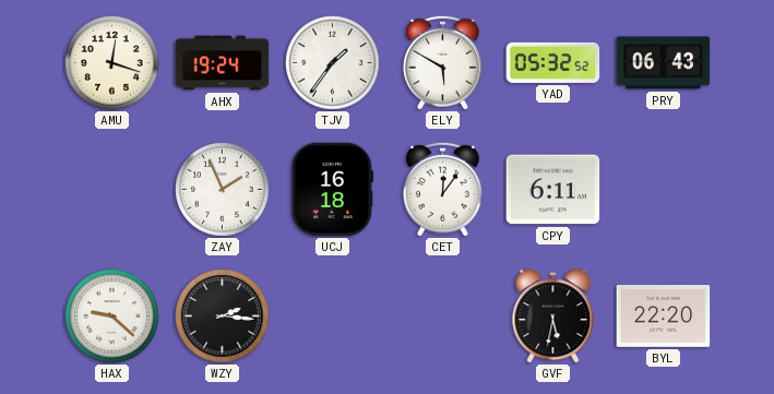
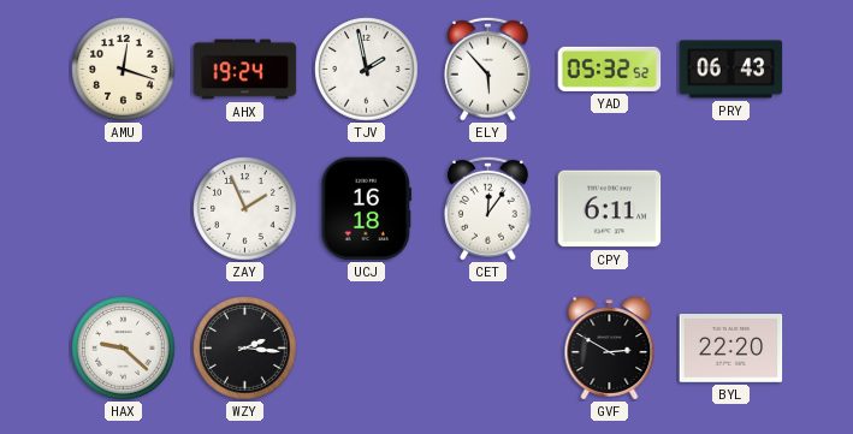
TJV: 1:36 -> 1:58 (367, 70)
ELY: 5:50 -> 5:53 (487, 69)
GVF: 5:32 -> 2:50 (610, 349)
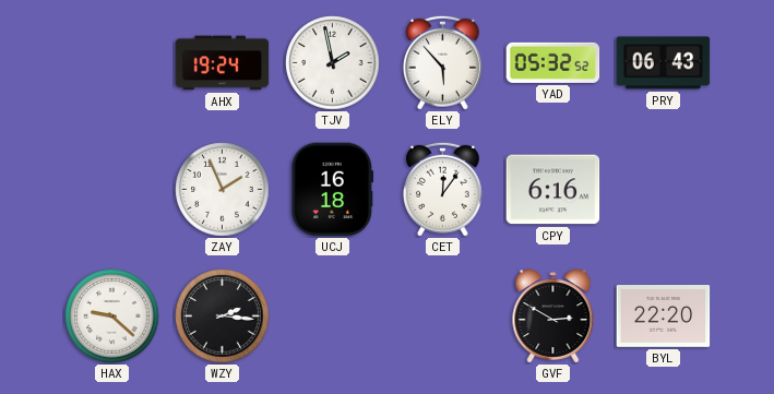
AMU: 12:18 -> none (124, 70)
CPY: 6:11 -> 6:16 (553, 190)
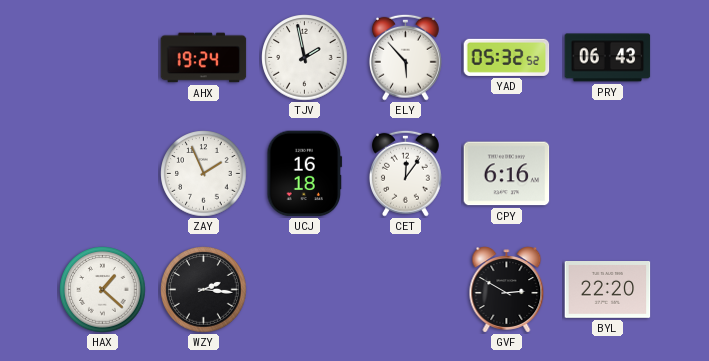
HAX: 9:22 -> 1:22 (103, 290)
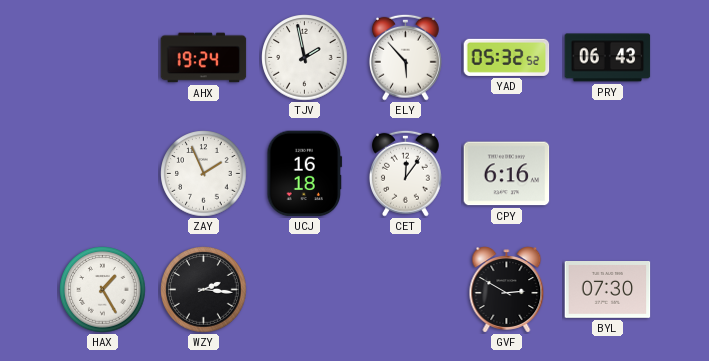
HAX: 1:22 -> 1:25 (103, 290)
BYL: 22:20 -> 07:30 (608, 290)
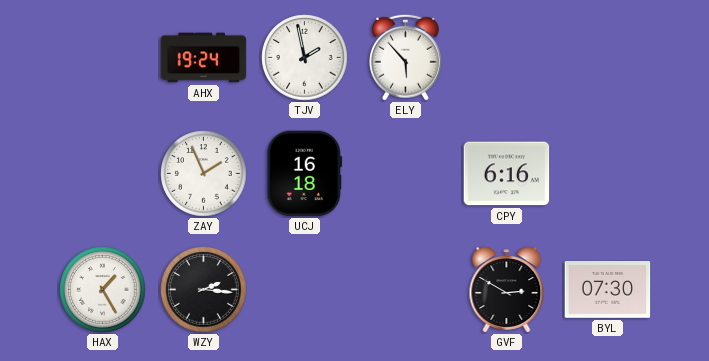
YAD: 05:32 -> none (507, 57)
PRY: 06:43 -> none (608, 58)
CET: 12:06 -> none (405, 173)
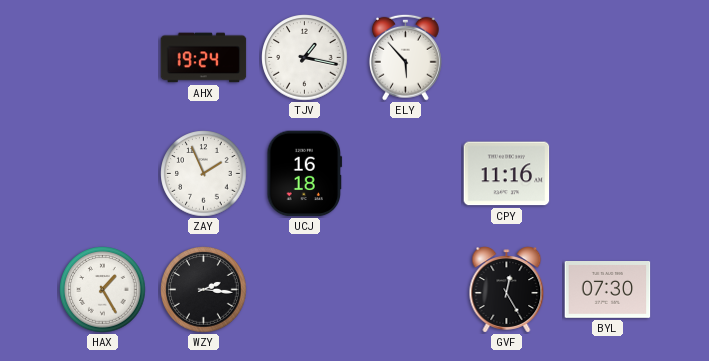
TJV: 1:58 -> 1:17 (305, 58)
CPY: 6:16 -> 11:16 (507, 174)
GVF: 2:50 -> 12:25 (507, 290)
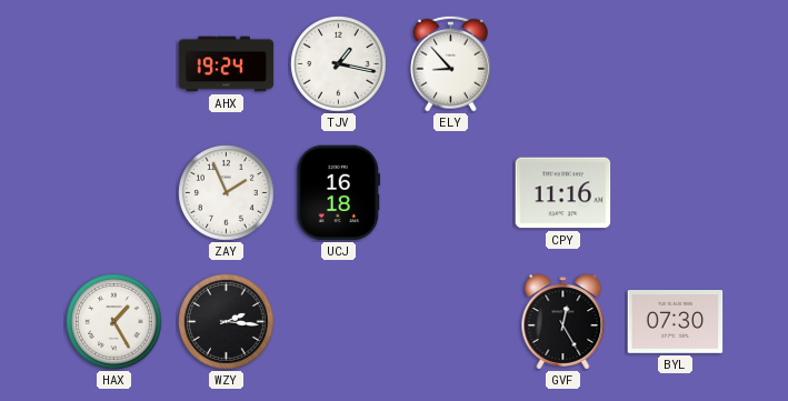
ELY: 5:53 -> 8:53 (450, 63)
